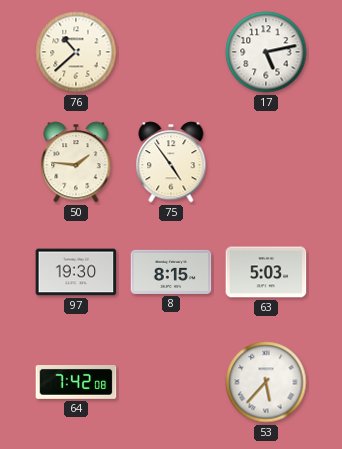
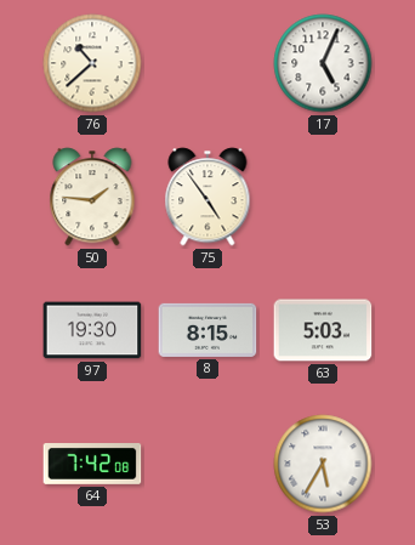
17: 5:13 -> 5:04 (323, 63)
53: 5:37 -> 5:35 (323, 464)
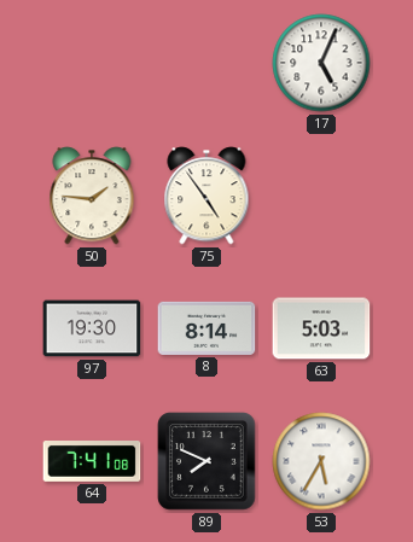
76: 10:38 -> none (92, 63)
8: 8:15 -> 8:14 (206, 328)
64: 7:42 -> 7:41 (92, 462)
89: none -> 7:49 (206, 461)
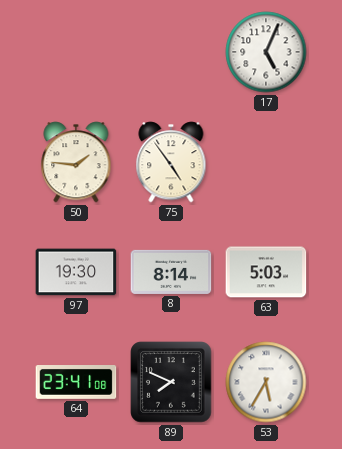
64: 7:41 -> 23:41 (76, 383)
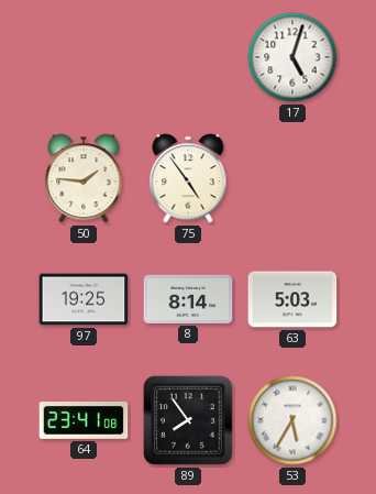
17: 5:04 -> 5:03 (292, 57)
97: 19:30 -> 19:25 (84, 299)
89: 7:49 -> 7:54 (188, 420)
